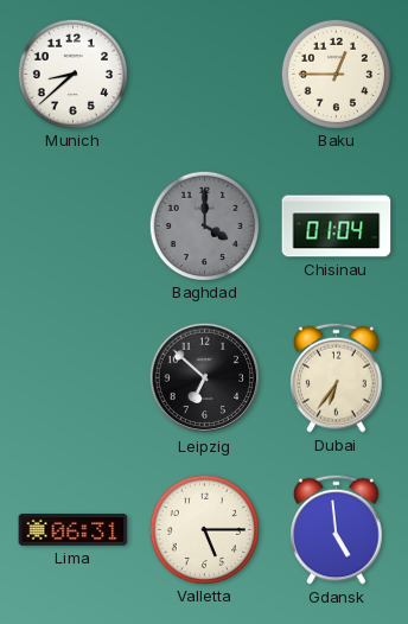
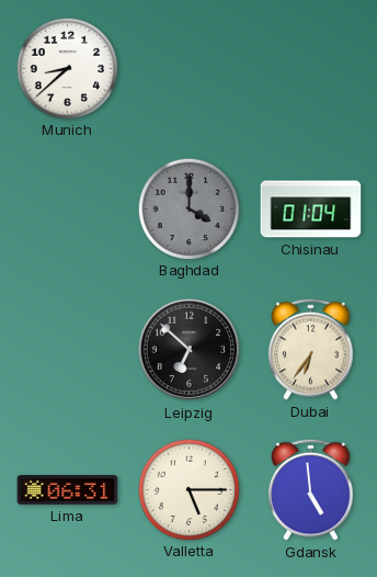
Baku: 12:45 -> none (336, 74)
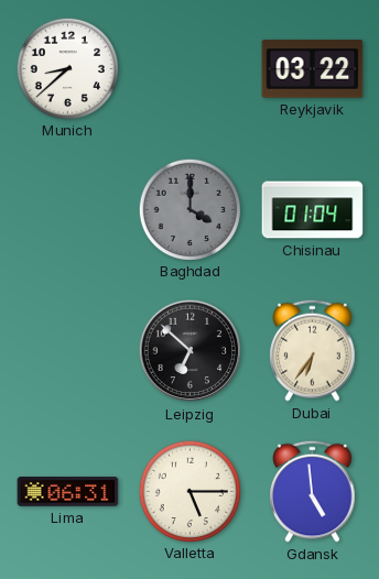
Reykjavik: none -> 03:22 (313, 69)
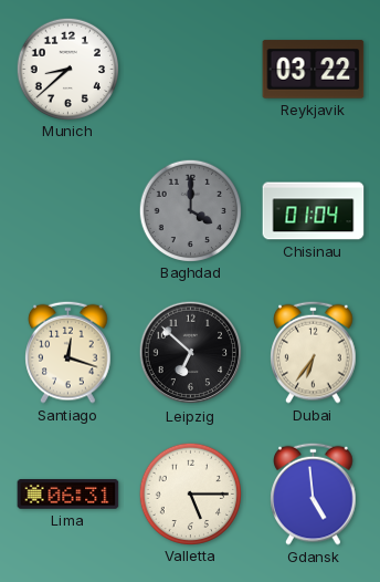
Santiago: none -> 12:18 (68, 352)
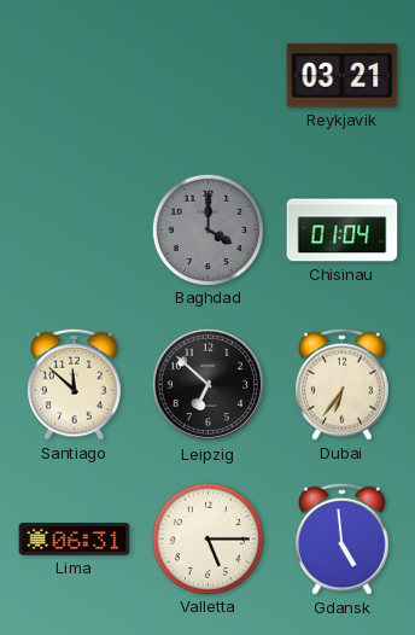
Munich: 8:38 -> none (67, 69)
Reykjavik: 03:22 -> 03:21 (343, 76)
Santiago: 12:18 -> 11:52 (75, 384)
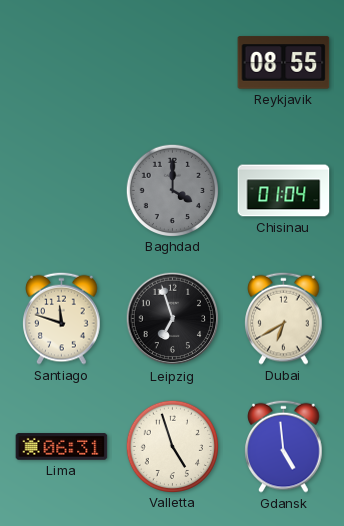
Reykjavik: 03:21 -> 08:55 (284, 63)
Santiago: 11:52 -> 11:48 (62, 318)
Leipzig: 6:52 -> 6:57 (173, 319)
Dubai: 6:36 -> 6:40 (284, 318)
Valletta: 5:15 -> 4:57 (172, 446)
